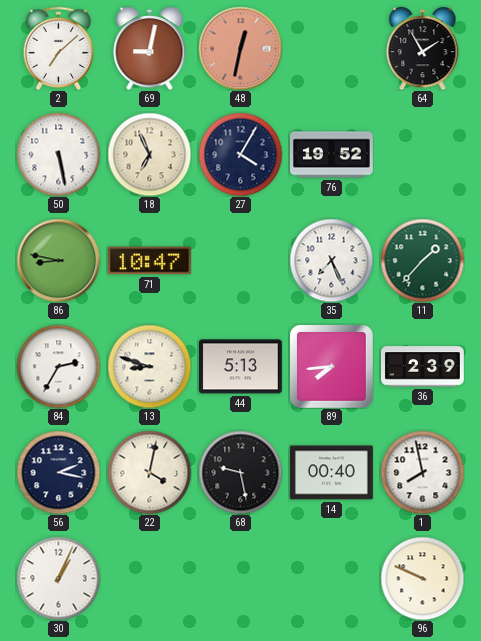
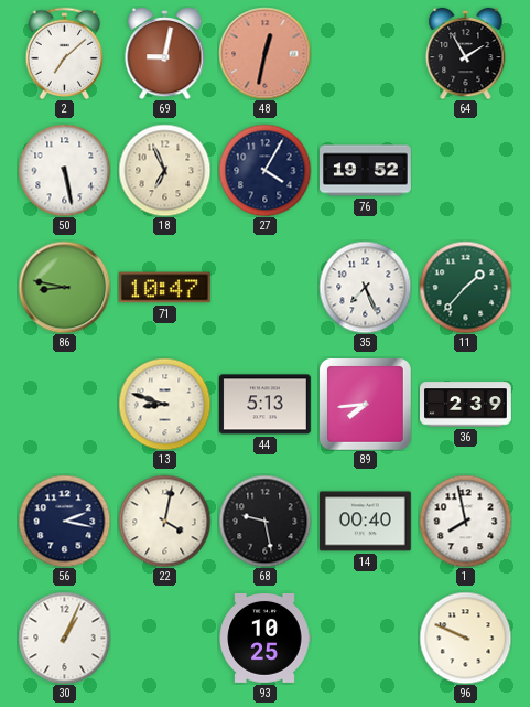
84: 2:35 -> none (58, 366)
93: none -> 10:25 (264, 639)
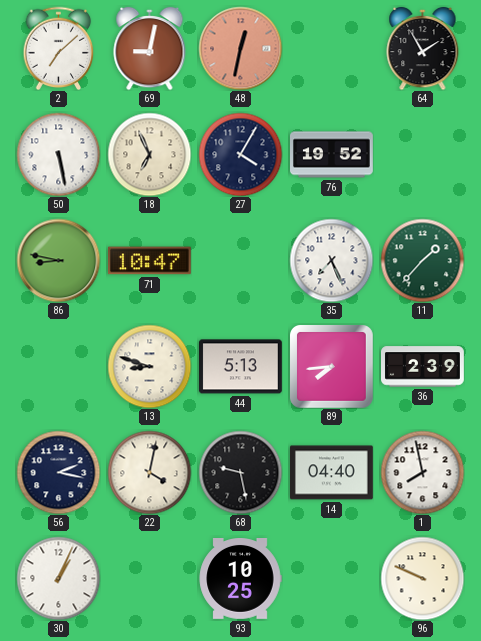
14: 00:40 -> 04:40 (332, 473)
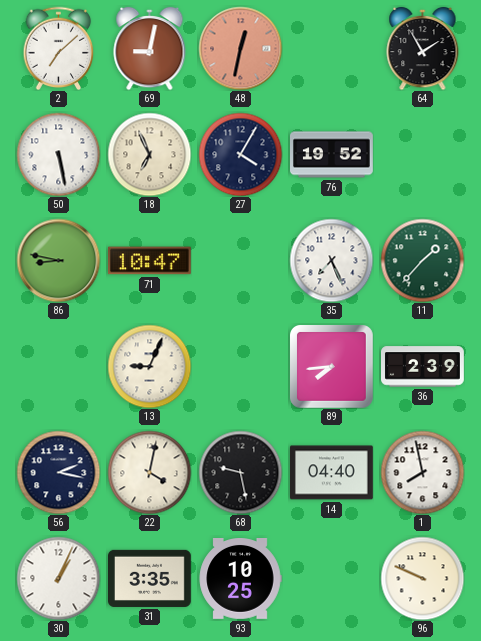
13: 8:48 -> 9:04 (149, 366)
44: 5:13 -> none (240, 367)
31: none -> 3:35 (150, 578)
